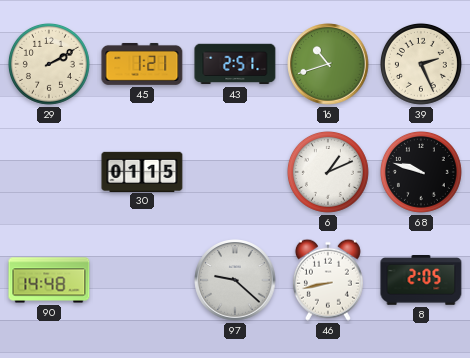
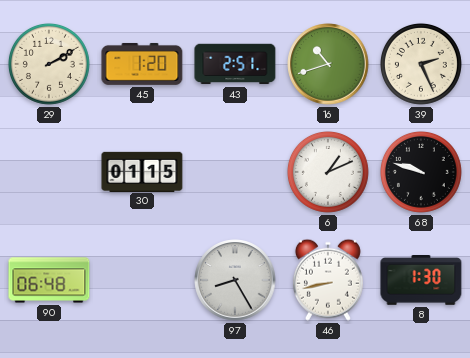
45: 1:21 -> 1:20 (142, 64)
90: 14:48 -> 06:48 (49, 280)
97: 9:22 -> 8:25 (235, 280)
8: 2:05 -> 1:30 (421, 281)
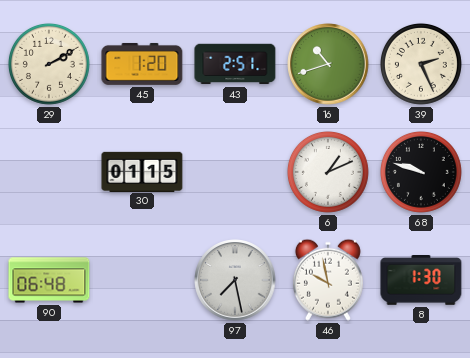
97: 8:25 -> 7:28 (235, 280)
46: 8:43 -> 9:58 (328, 280)
